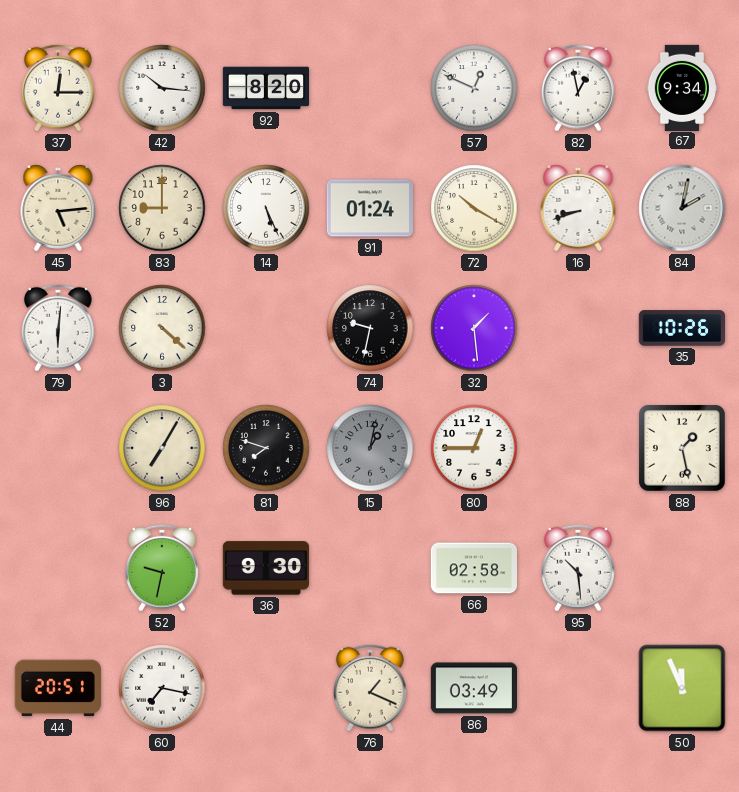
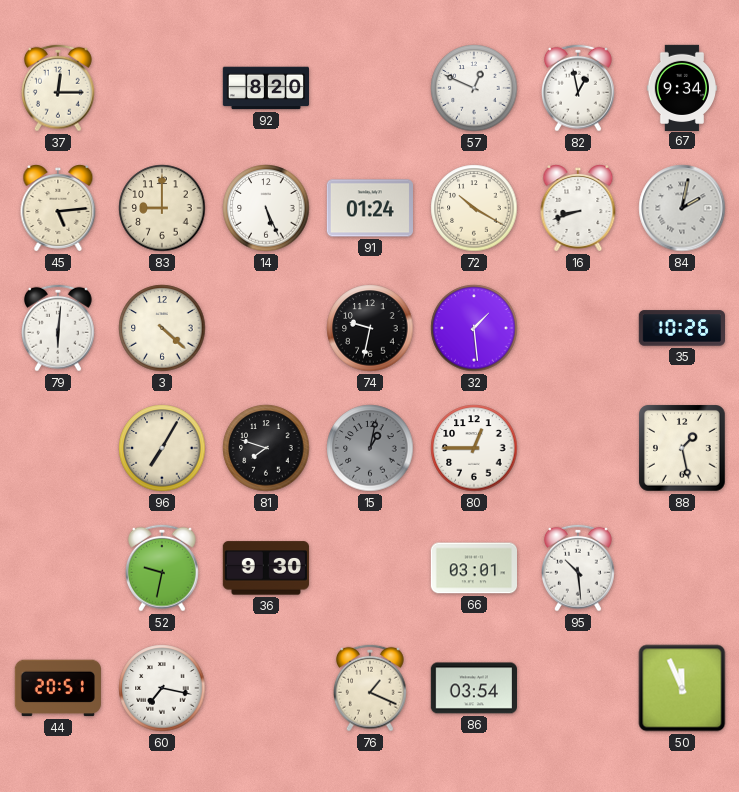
42: 10:16 -> none (162, 88)
66: 02:58 -> 03:01 (473, 568)
86: 03:49 -> 03:54 (473, 688)
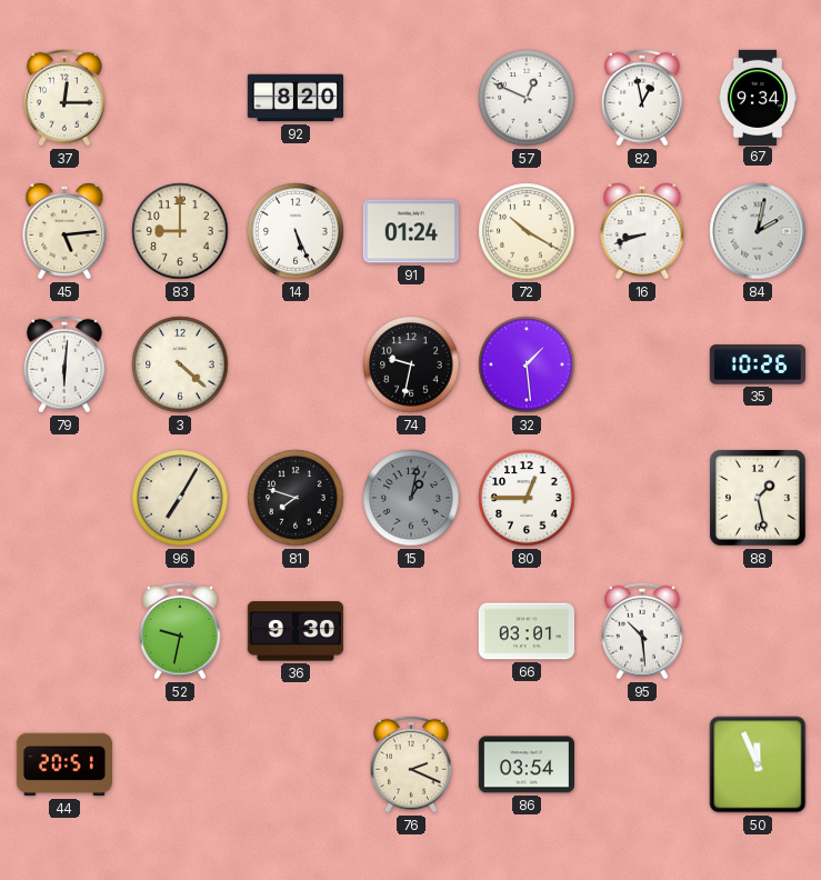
60: 7:17 -> none (162, 688)
76: 1:19 -> 2:19 (411, 764)
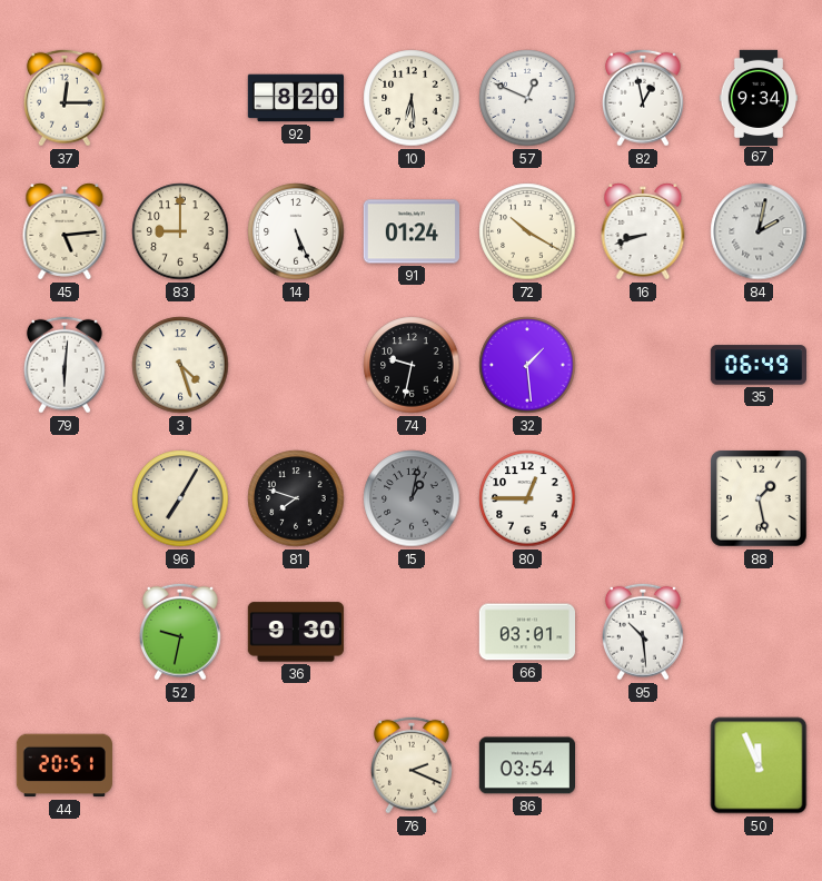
10: none -> 6:29 (412, 98)
3: 4:22 -> 4:27 (180, 365)
35: 10:26 -> 06:49 (757, 365)
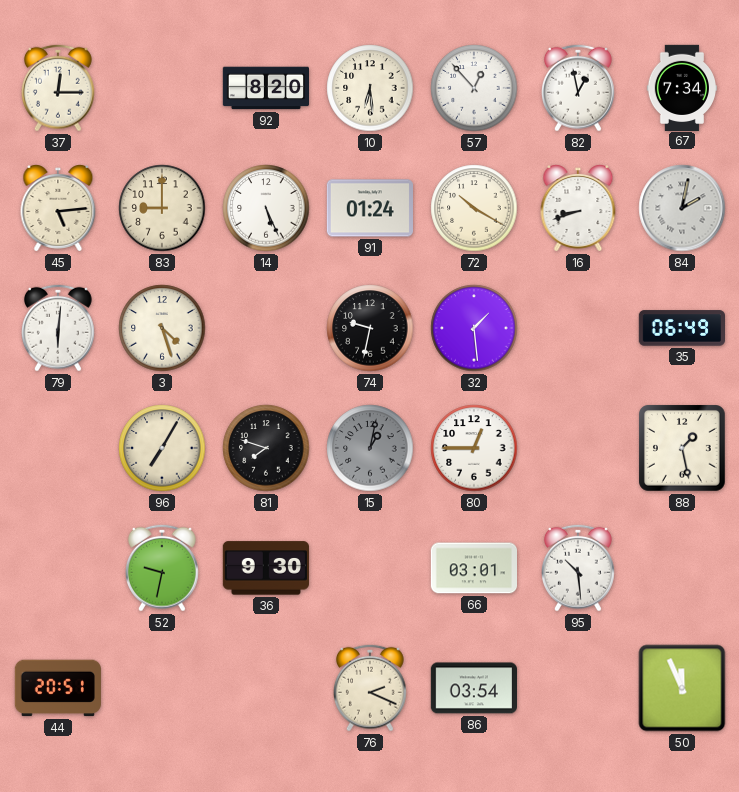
57: 12:49 -> 12:53 (474, 88)
67: 9:34 -> 7:34 (681, 87)
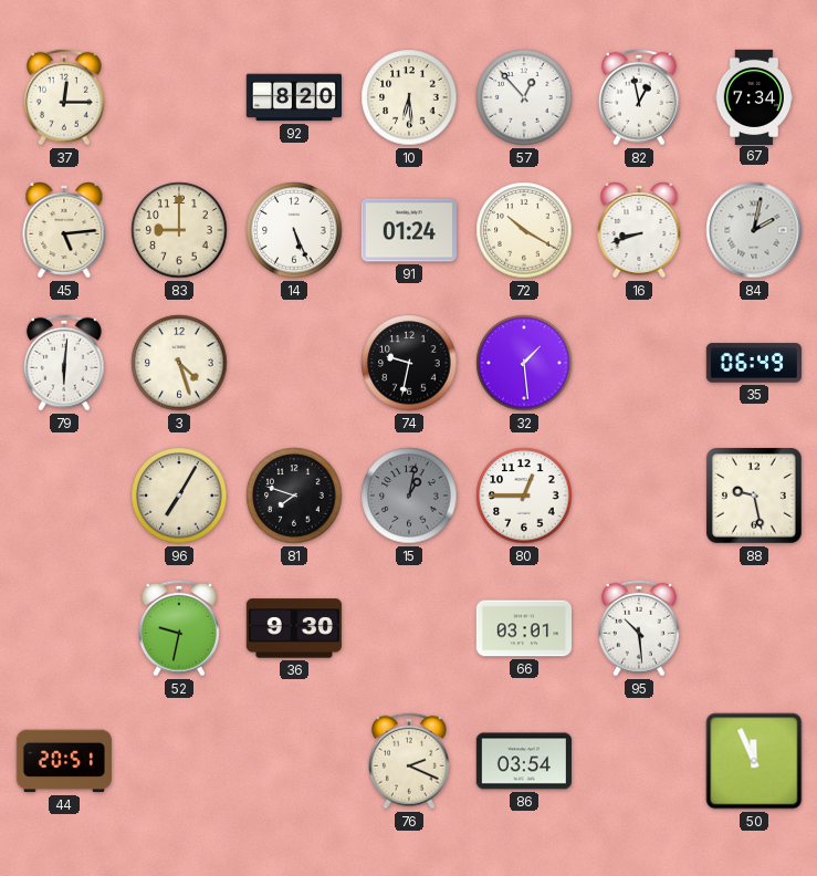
88: 1:28 -> 9:28 (755, 497)
